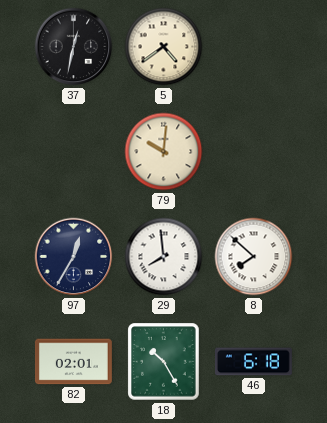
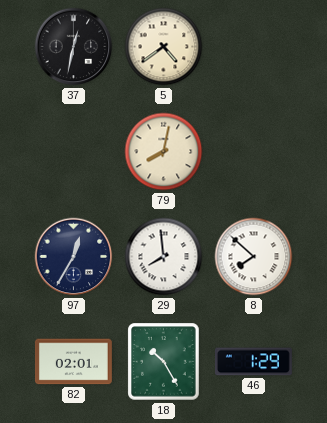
79: 10:01 -> 8:02 (164, 152)
46: 6:18 -> 1:29 (253, 362)
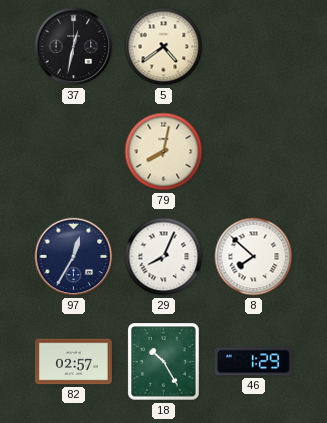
29: 7:59 -> 8:04 (164, 257)
82: 02:01 -> 02:57 (73, 362)
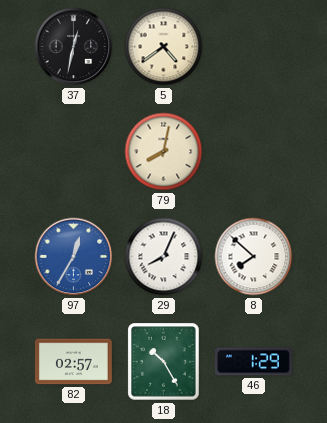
97 dial: navy -> blue (74, 257)
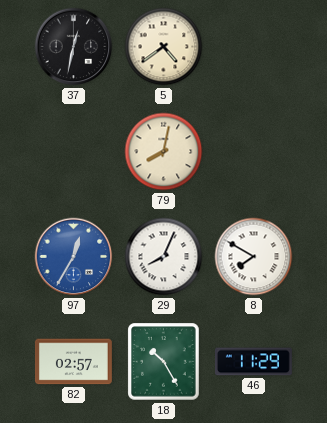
8: 7:52 -> 7:50 (254, 257)
46: 1:29 -> 11:29 (253, 362)
